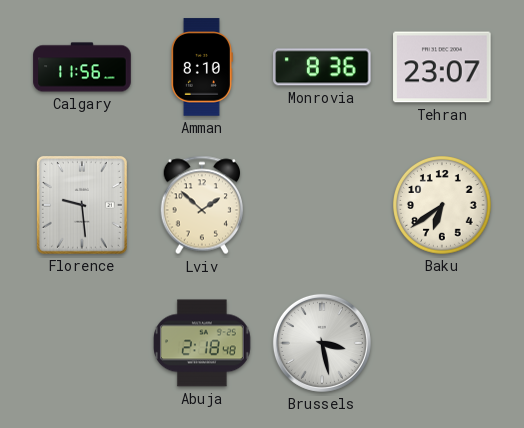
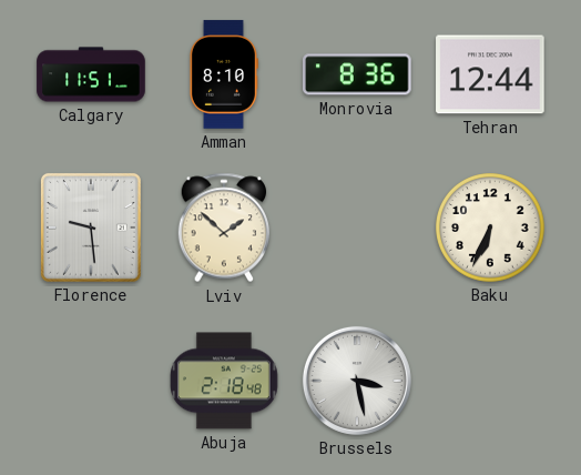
Calgary: 11:56 -> 11:51 (91, 74)
Tehran: 23:07 -> 12:44 (490, 74)
Baku: 6:39 -> 6:34 (491, 229)
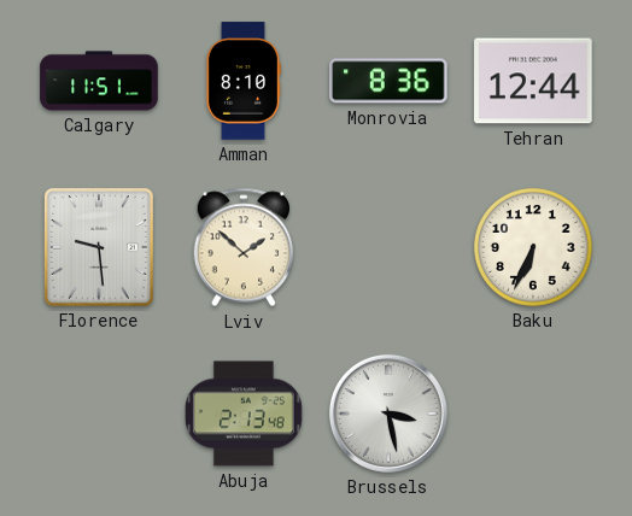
Abuja: 2:18 -> 2:13 (245, 414)
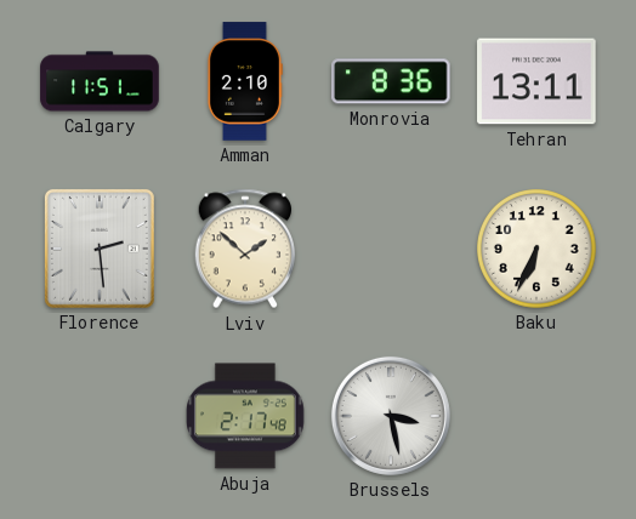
Amman: 8:10 -> 2:10 (244, 81)
Tehran: 12:44 -> 13:11 (536, 81)
Florence: 9:29 -> 2:29 (100, 249)
Abuja: 2:13 -> 2:17 (246, 416)
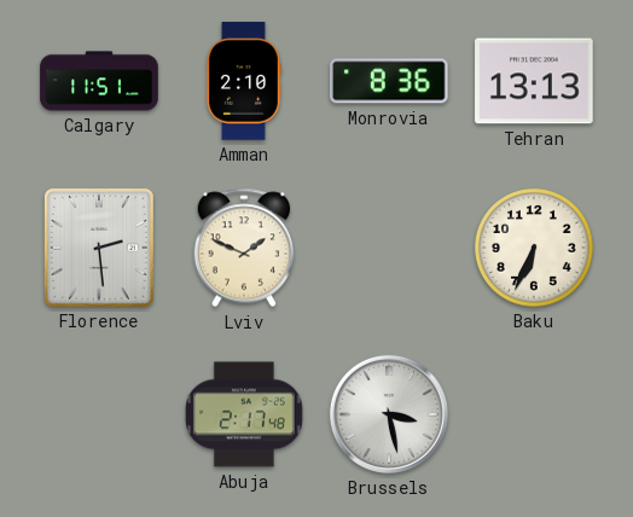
Tehran: 13:11 -> 13:13 (534, 81)
Lviv: 1:52 -> 1:49 (244, 248)
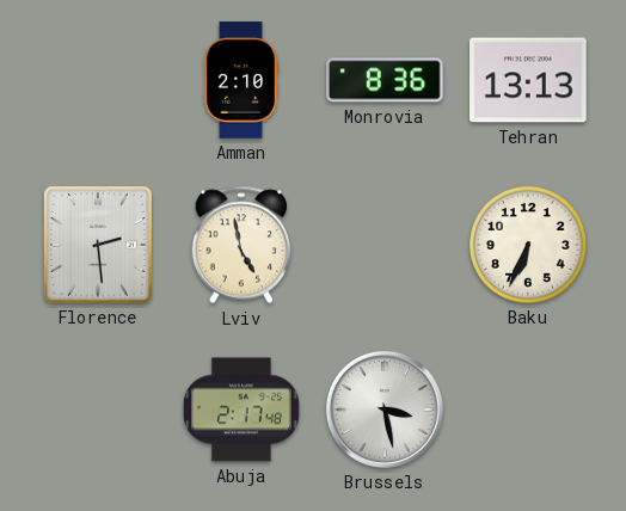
Calgary: 11:51 -> none (99, 81)
Lviv: 1:49 -> 4:58 (241, 245)
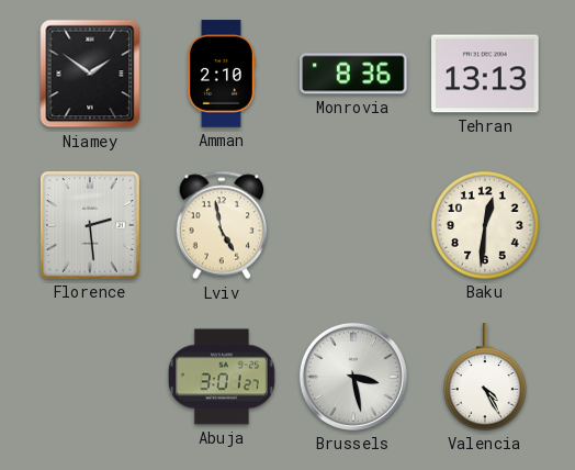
Niamey: none -> 1:51 (90, 74)
Baku: 6:34 -> 12:31 (486, 226)
Abuja: 2:17 -> 3:01 (223, 377)
Valencia: none -> 4:25 (486, 377)
